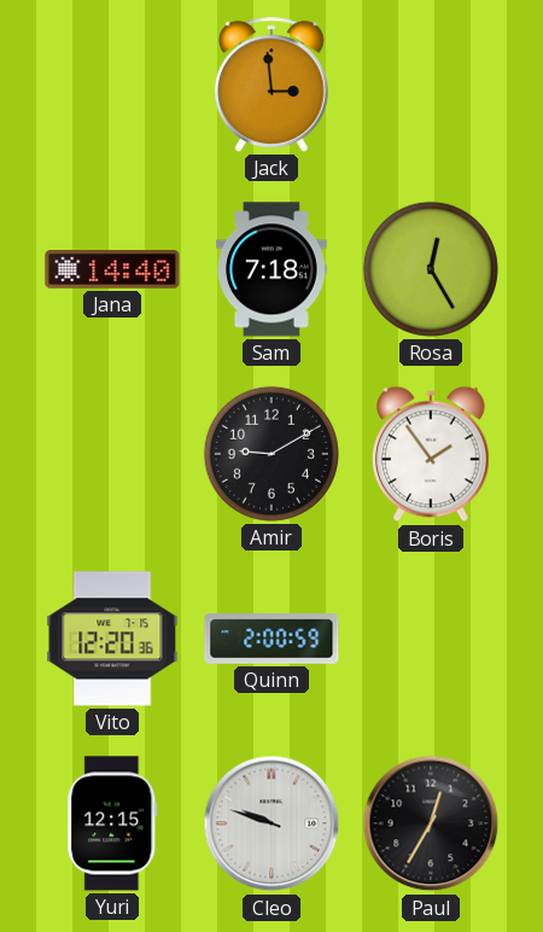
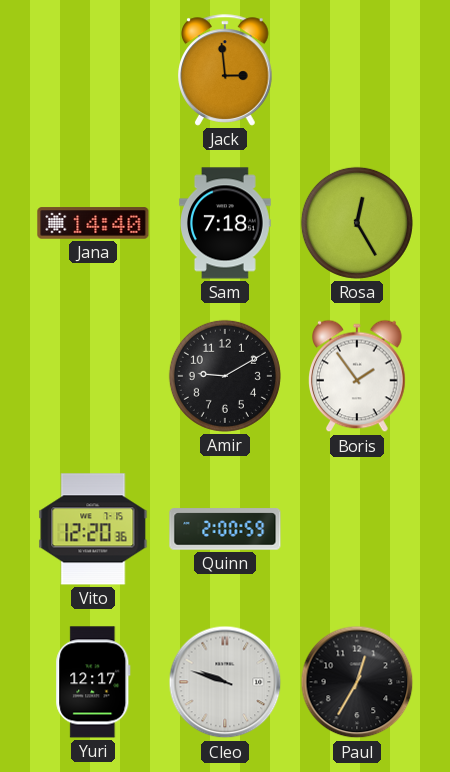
Yuri: 12:15 -> 12:17 (93, 682)
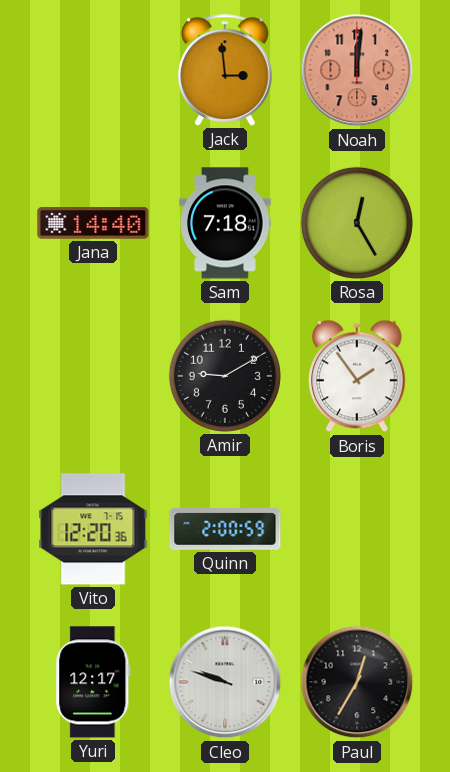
Noah: none -> 12:01 (357, 70)
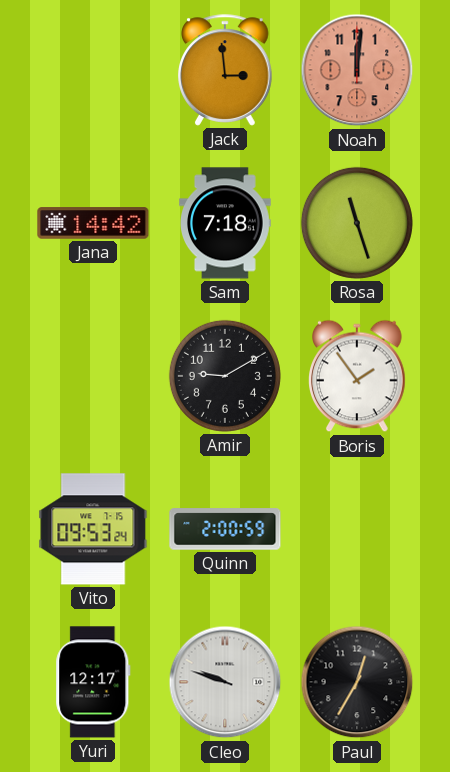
Jana: 14:40 -> 14:42 (93, 223)
Rosa: 12:25 -> 11:27 (357, 223)
Vito: 12:20 -> 09:53 (93, 529)
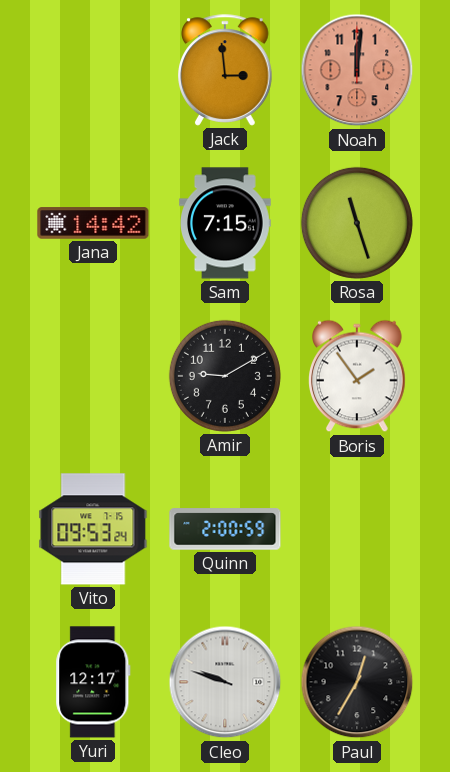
Sam: 7:18 -> 7:15 (226, 223)
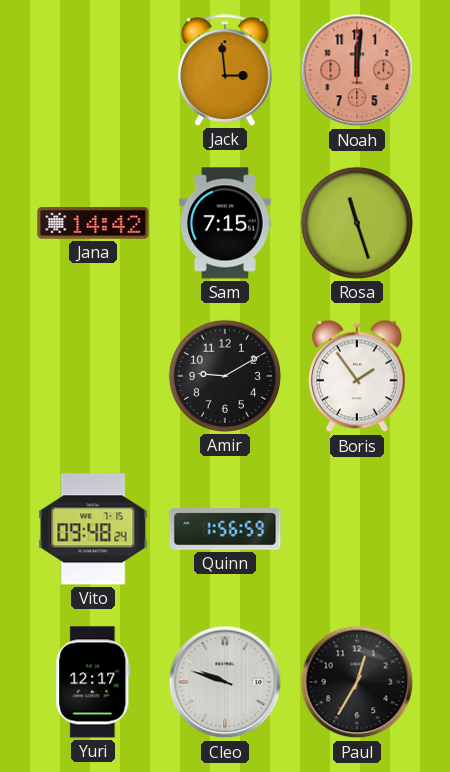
Vito: 09:53 -> 09:48 (93, 529)
Quinn: 2:00 -> 1:56 (225, 529)
